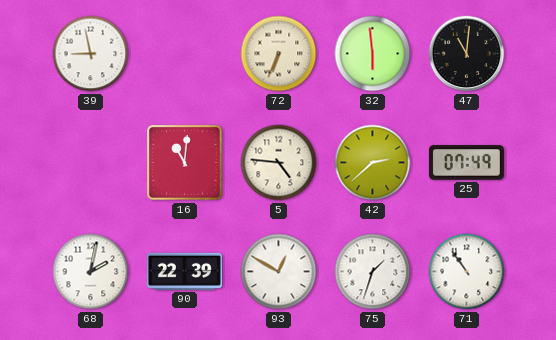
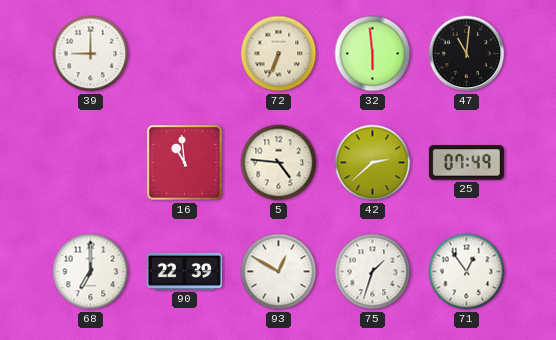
39: 8:58 -> 9:00 (91, 54)
16: 11:01 -> 10:59 (185, 163)
68: 2:02 -> 7:00 (91, 272)
71: 10:54 -> 12:54 (467, 272)
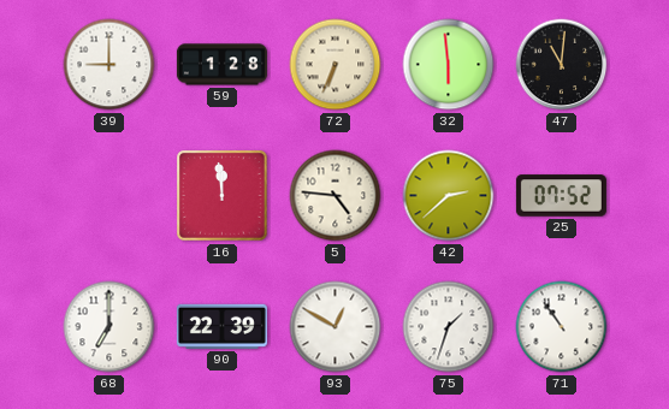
59: none -> 1:28 (221, 65)
16: 10:59 -> 11:59 (223, 196)
25: 07:49 -> 07:52 (561, 196)
71: 12:54 -> 10:54 (562, 327)
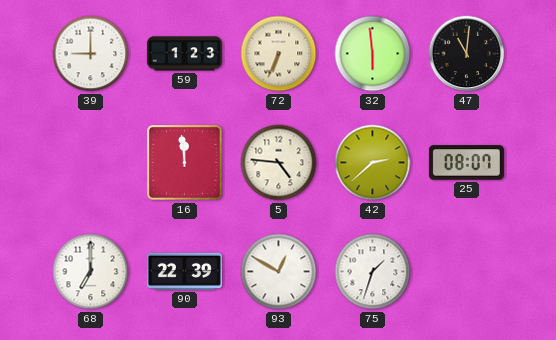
59: 1:28 -> 1:23 (184, 54)
25: 07:52 -> 08:07 (466, 163)
71: 10:54 -> none (562, 327)
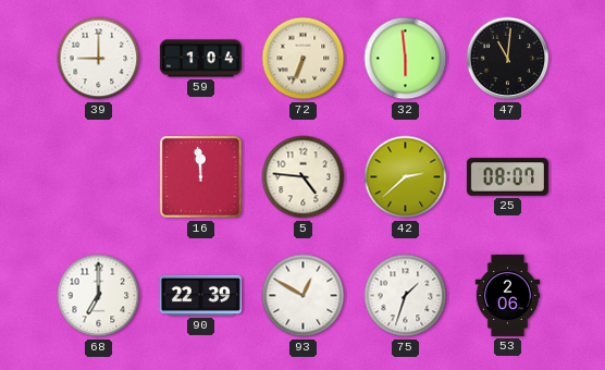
59: 1:23 -> 1:04 (200, 59)
53: none -> 2:06 (508, 295)
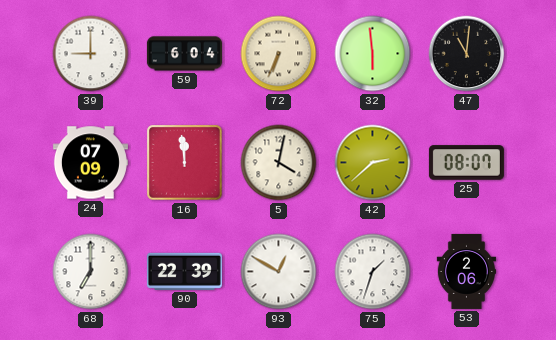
59: 1:04 -> 6:04 (184, 54)
24: none -> 07:09 (90, 163)
5: 4:46 -> 4:02 (279, 163)
